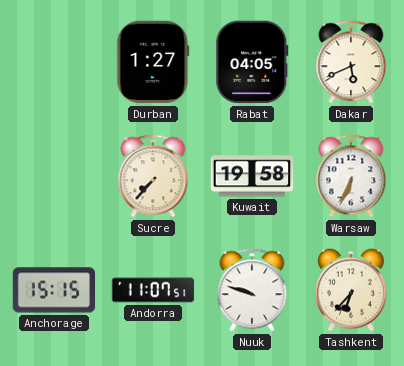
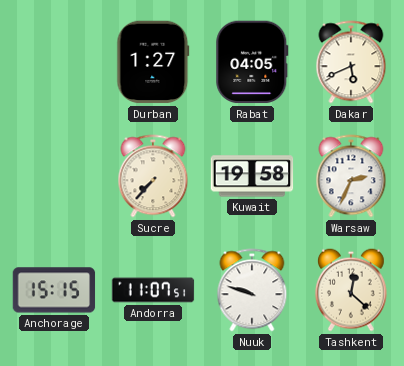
Warsaw: 6:34 -> 2:34 (351, 176)
Tashkent: 6:37 -> 12:22 (351, 290)
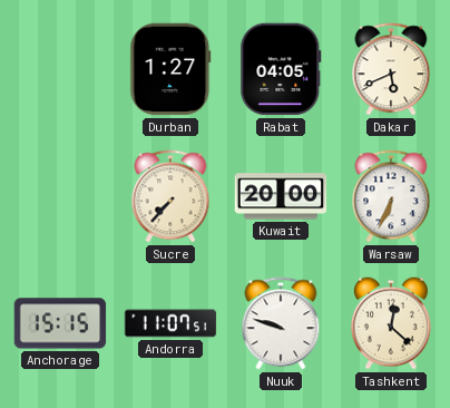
Kuwait: 19:58 -> 20:00 (281, 196)
Warsaw: 2:34 -> 6:34 (391, 196)
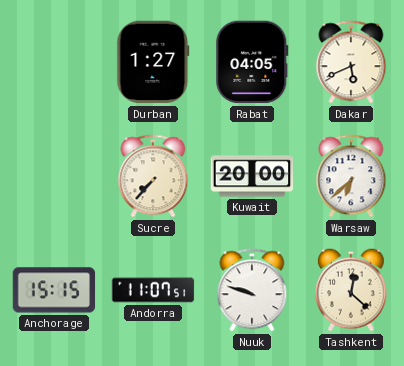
Warsaw: 6:34 -> 6:38 (351, 176)
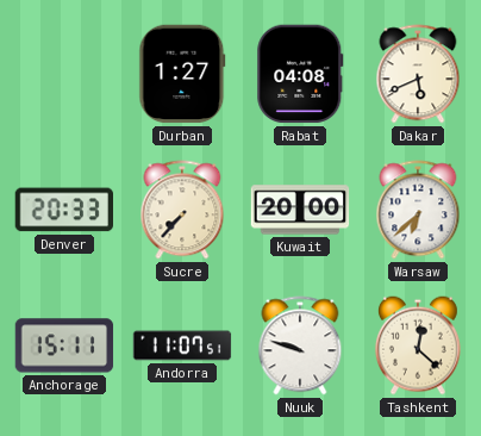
Rabat: 04:05 -> 04:08 (300, 74)
Denver: none -> 20:33 (63, 210)
Anchorage: 15:15 -> 15:11 (64, 345)
